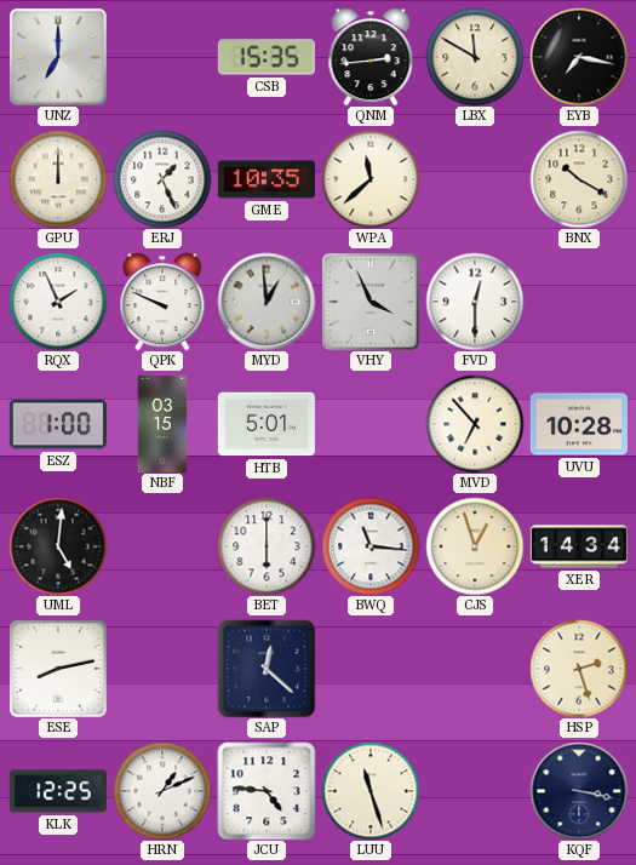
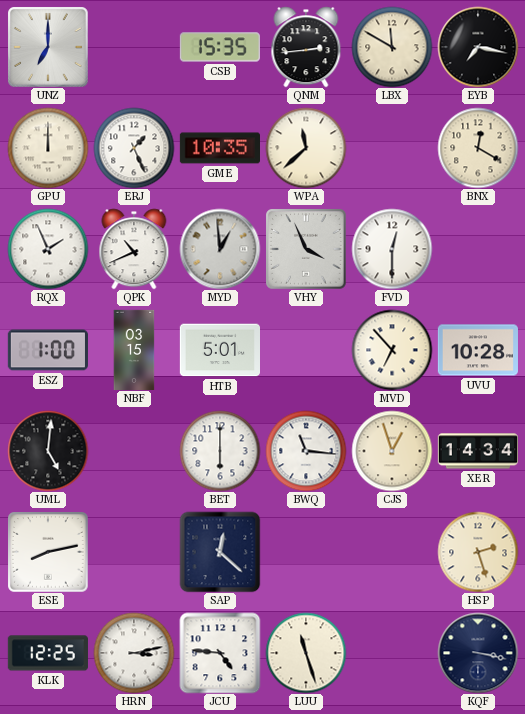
BNX: 10:20 -> 12:20 (478, 148)
QPK: 9:49 -> 10:41 (134, 249)
HRN: 1:11 -> 3:13 (134, 653)
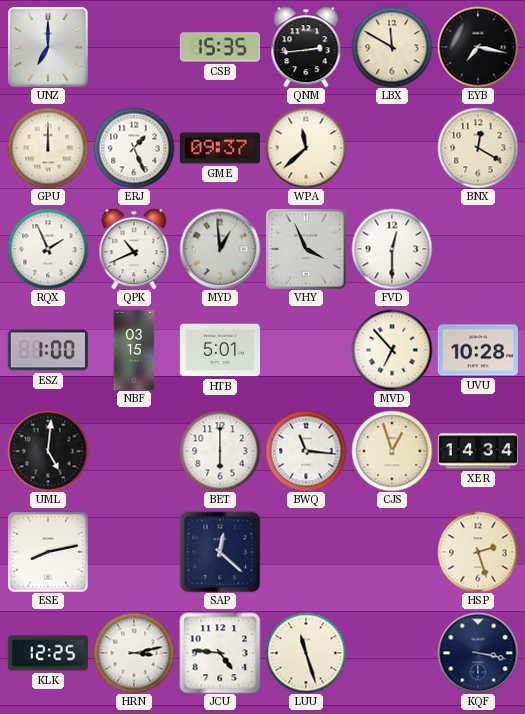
GME: 10:35 -> 09:37 (219, 148)
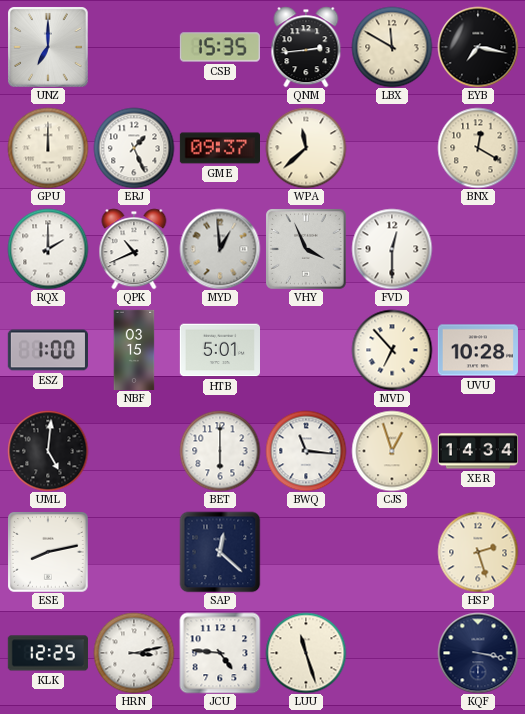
RQX: 1:56 -> 2:00 (48, 249)
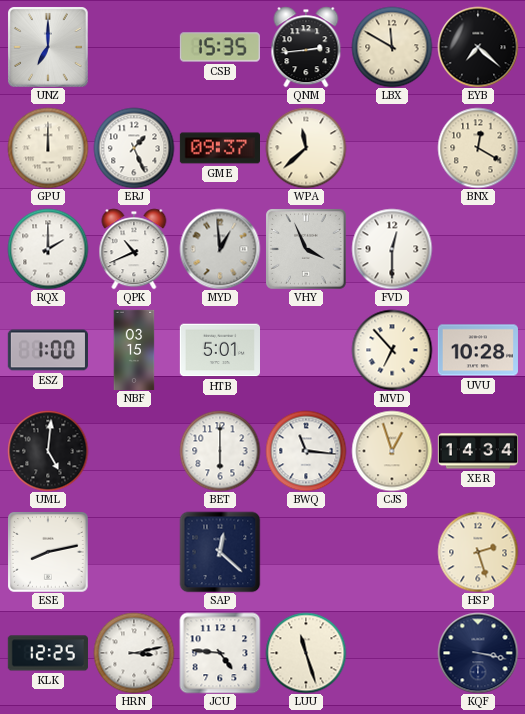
EYB: 7:17 -> 7:22 (478, 47)
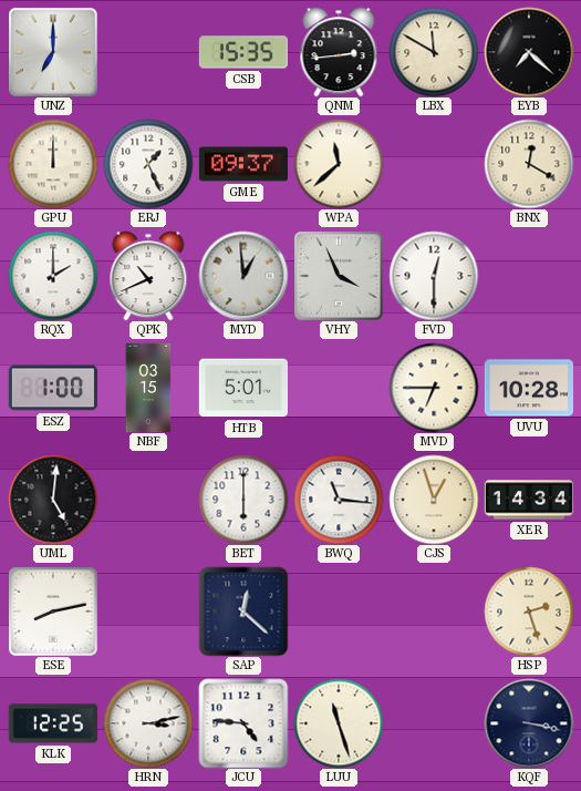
MVD: 6:53 -> 6:45 (434, 388)
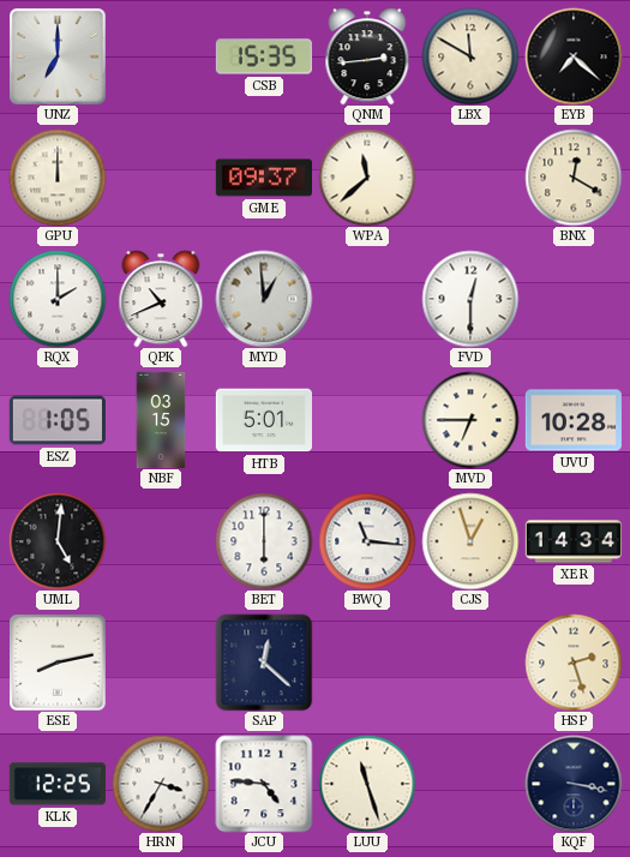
ERJ: 1:26 -> none (148, 164)
VHY: 3:56 -> none (339, 276)
ESZ: 1:00 -> 1:05 (58, 420)
HRN: 3:13 -> 3:35 (161, 784)
